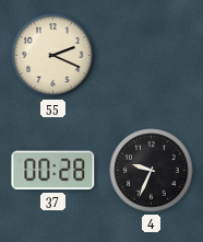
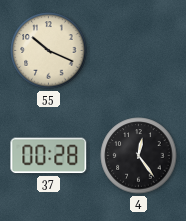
55: 2:19 -> 10:19 (49, 51)
4: 9:34 -> 12:24 (139, 156)
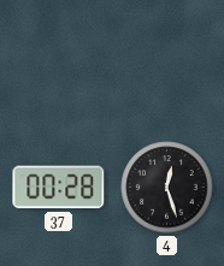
55: 10:19 -> none (49, 51)
4: 12:24 -> 12:27 (167, 188)
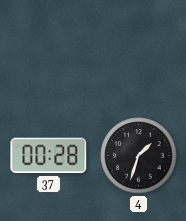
4: 12:27 -> 1:33 (139, 156)
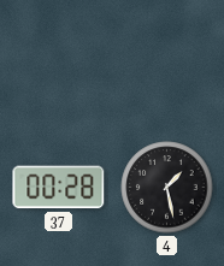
4: 1:33 -> 1:28 (167, 188)
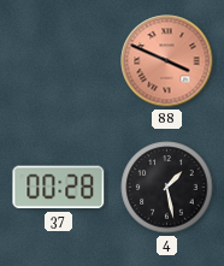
88: none -> 3:49 (167, 61)
